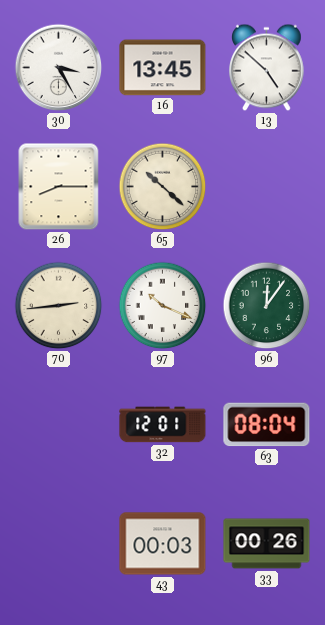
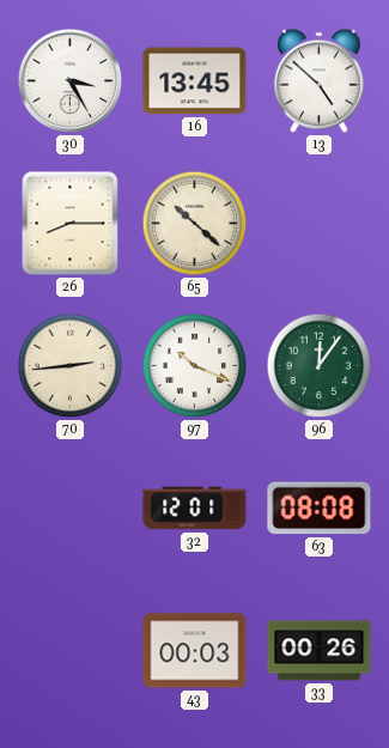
63: 08:04 -> 08:08 (320, 509)
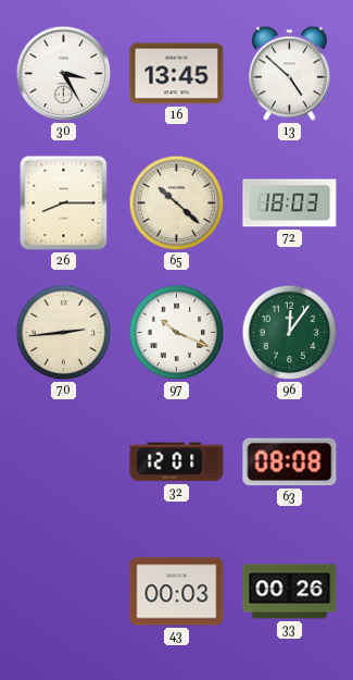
72: none -> 18:03 (290, 203)
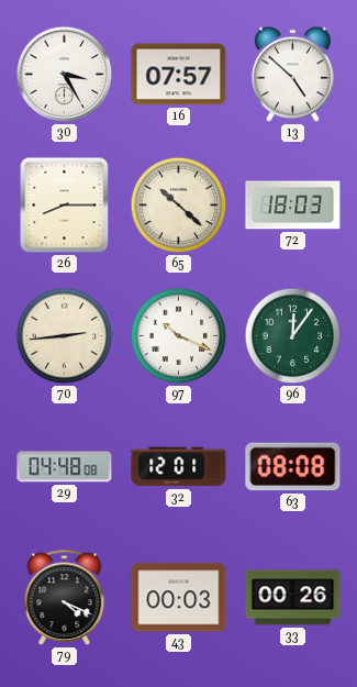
16: 13:45 -> 07:57 (179, 75)
29: none -> 04:48 (65, 467)
79: none -> 4:19 (65, 598)
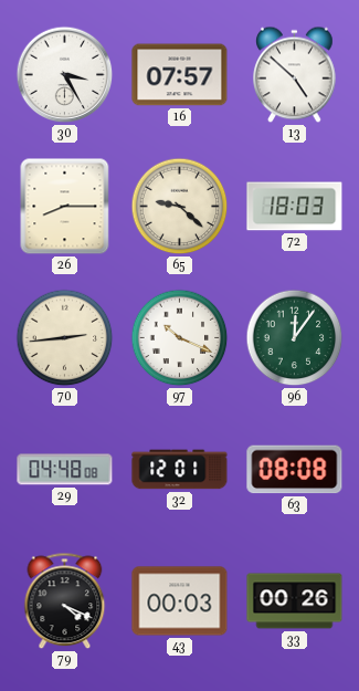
65: 10:22 -> 9:22 (180, 207)
